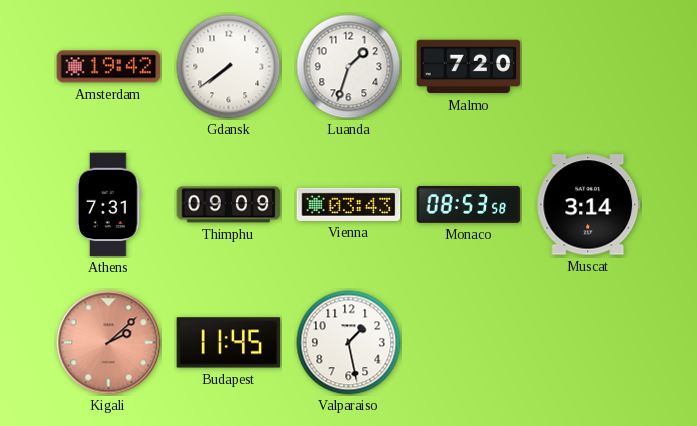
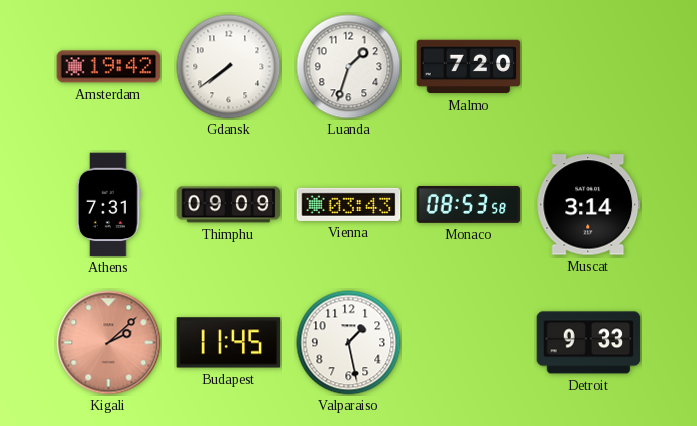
Detroit: none -> 9:33 (589, 343)
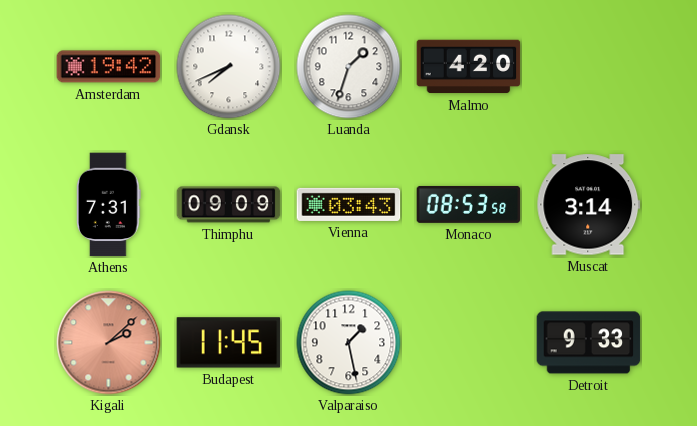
Gdansk: 7:39 -> 7:41 (229, 67)
Malmo: 7:20 -> 4:20 (469, 67)
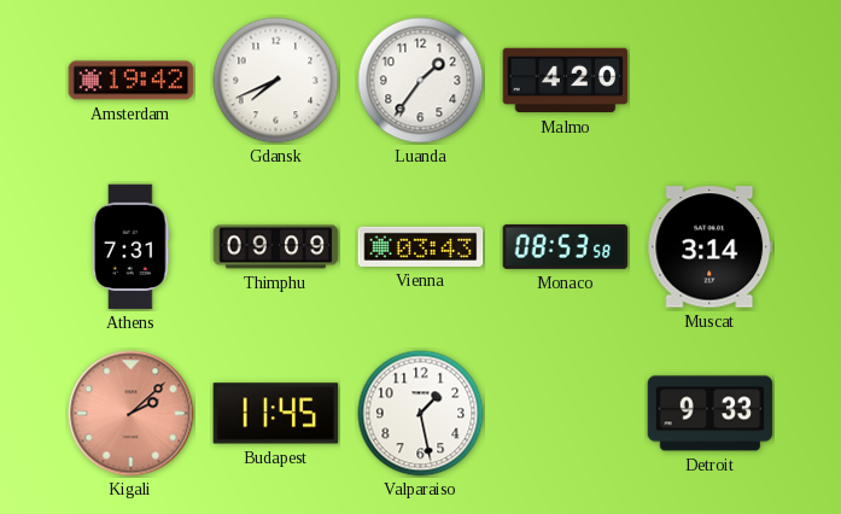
Luanda: 1:33 -> 1:36 (421, 81)
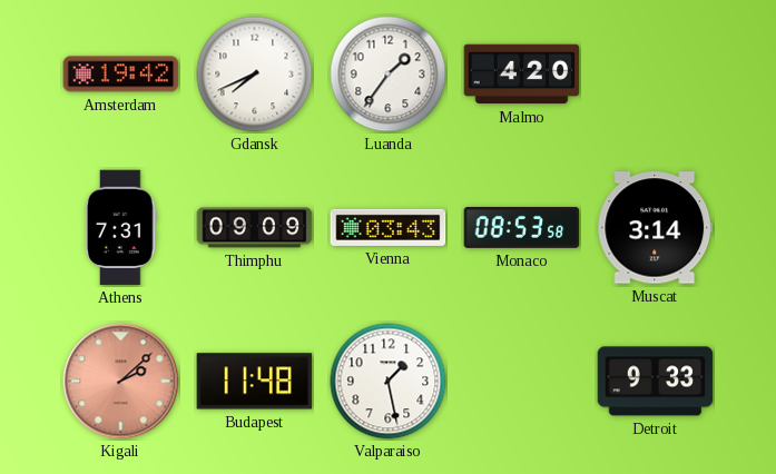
Budapest: 11:45 -> 11:48 (255, 382)
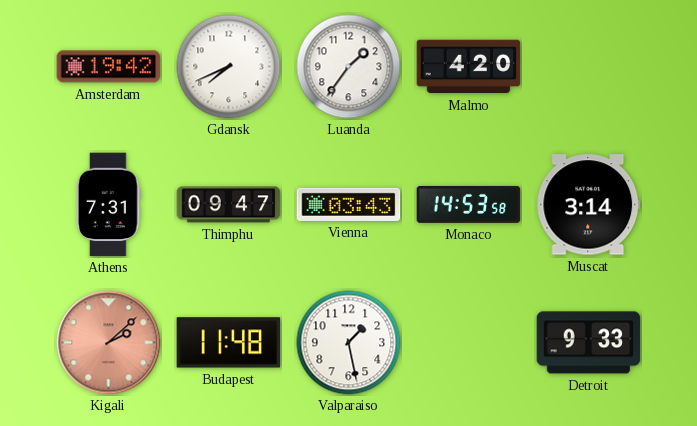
Thimphu: 09:09 -> 09:47 (229, 205)
Monaco: 08:53 -> 14:53 (469, 204)
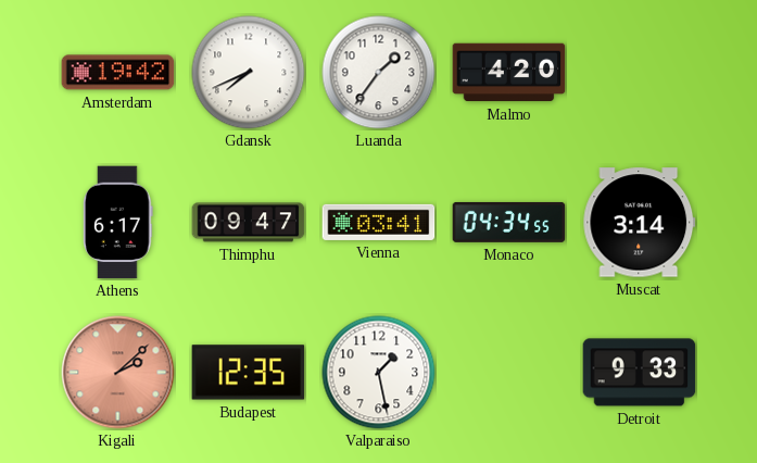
Athens: 7:31 -> 6:17 (118, 223)
Vienna: 03:43 -> 03:41 (379, 222)
Monaco: 14:53 -> 04:34 (509, 222)
Budapest: 11:48 -> 12:35 (249, 373)
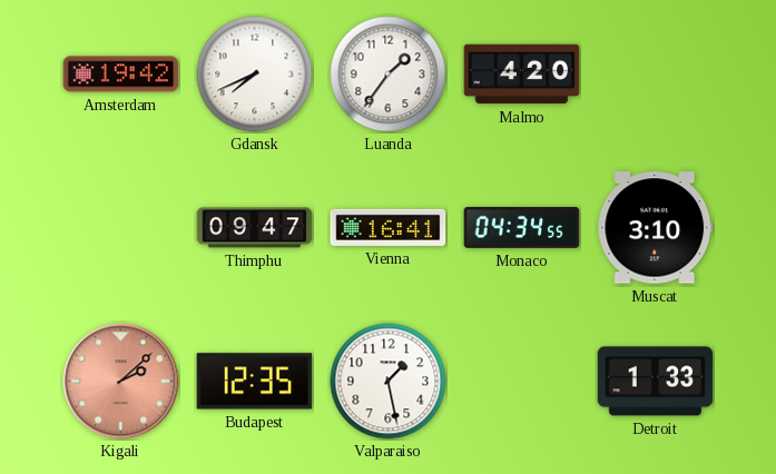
Athens: 6:17 -> none (118, 223)
Vienna: 03:41 -> 16:41 (389, 227)
Muscat: 3:14 -> 3:10 (656, 228)
Detroit: 9:33 -> 1:33 (656, 382)
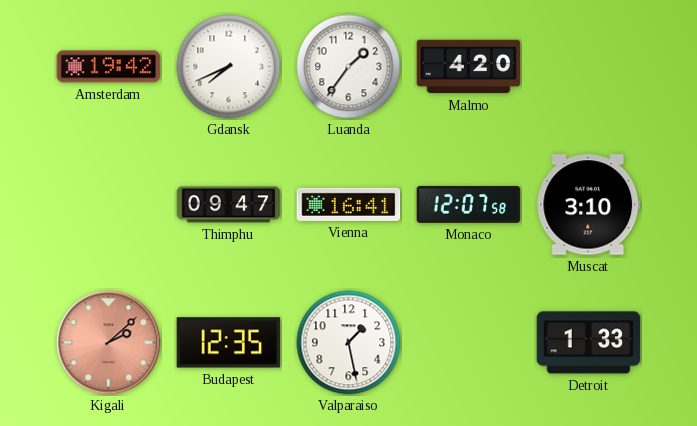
Monaco: 04:34 -> 12:07 (469, 204)
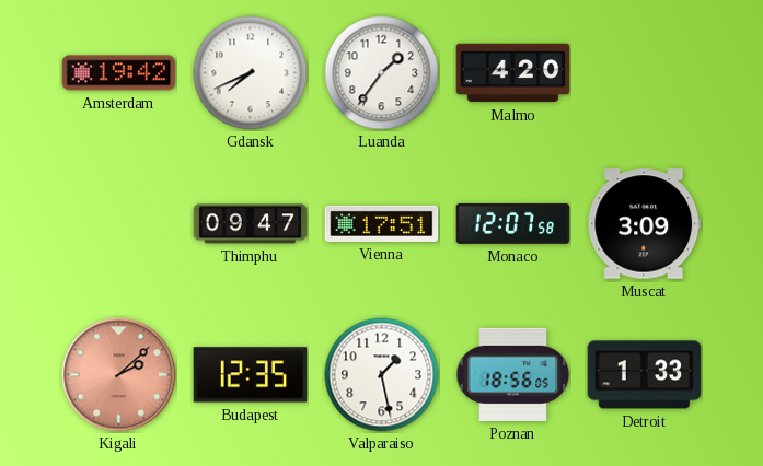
Vienna: 16:41 -> 17:51 (382, 223)
Muscat: 3:10 -> 3:09 (645, 224)
Poznan: none -> 18:56 (513, 374)
